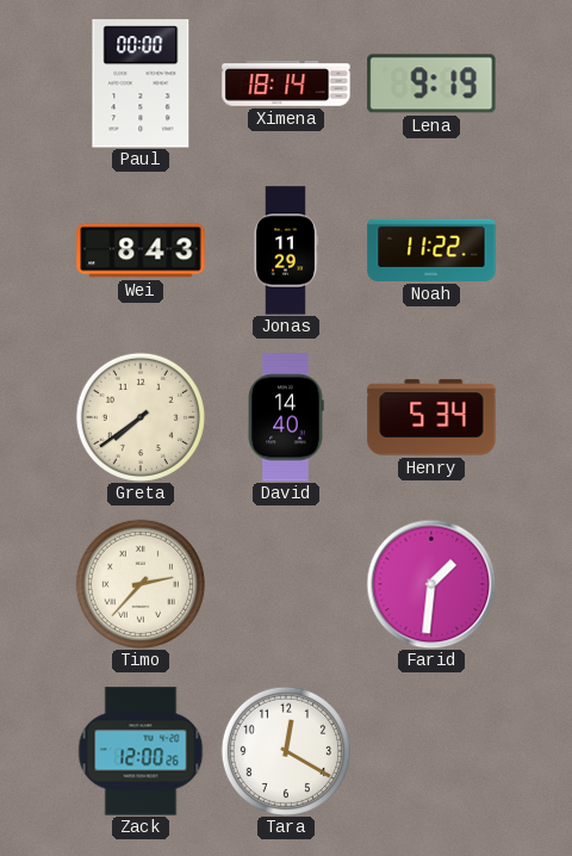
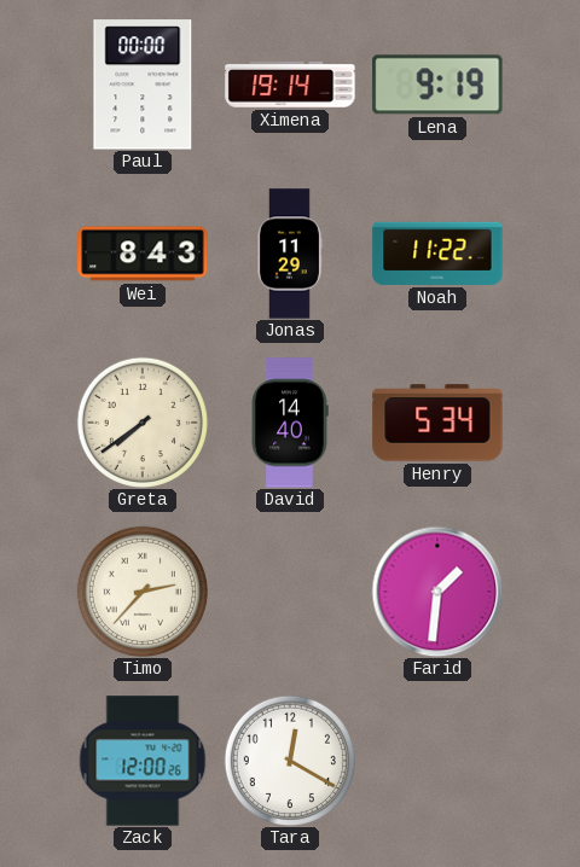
Ximena: 18:14 -> 19:14 (290, 86)
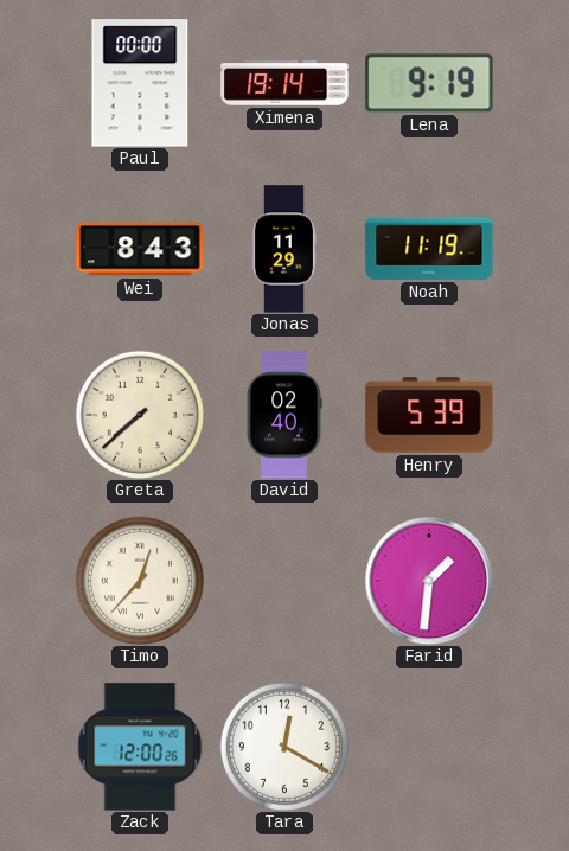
Noah: 11:22 -> 11:19 (429, 249)
Greta: 7:39 -> 7:38 (140, 415)
David: 14:40 -> 02:40 (284, 415)
Henry: 5:34 -> 5:39 (429, 415)
Timo: 2:37 -> 12:37 (140, 581)
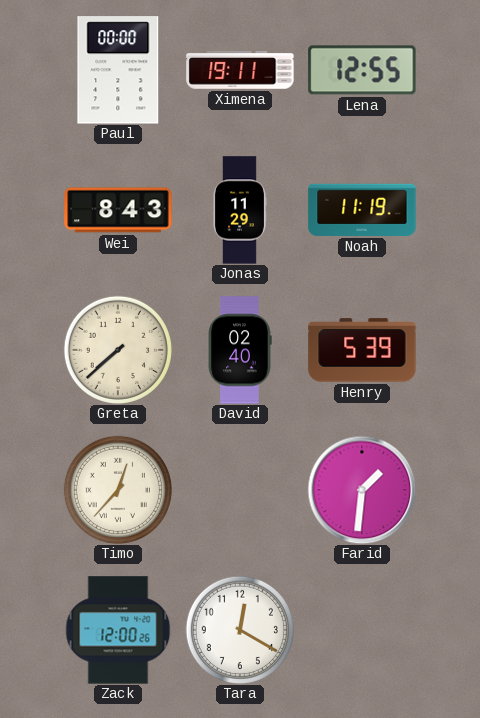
Ximena: 19:14 -> 19:11 (240, 71)
Lena: 9:19 -> 12:55 (362, 70)
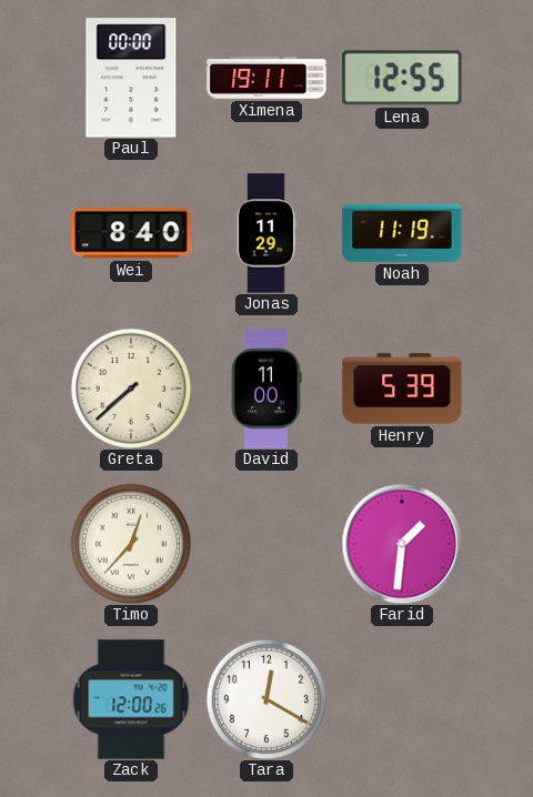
Wei: 8:43 -> 8:40 (131, 233)
David: 02:40 -> 11:00 (266, 389)
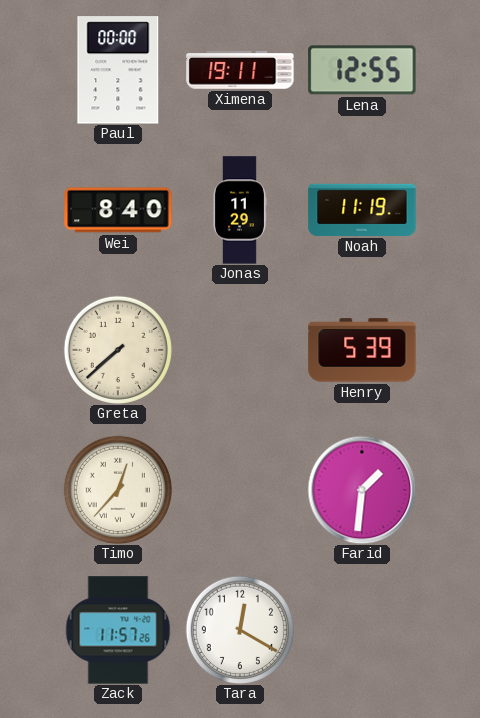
David: 11:00 -> none (266, 389)
Zack: 12:00 -> 11:57 (118, 630)
